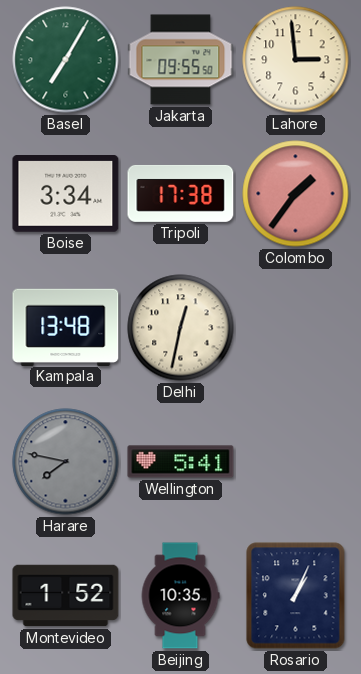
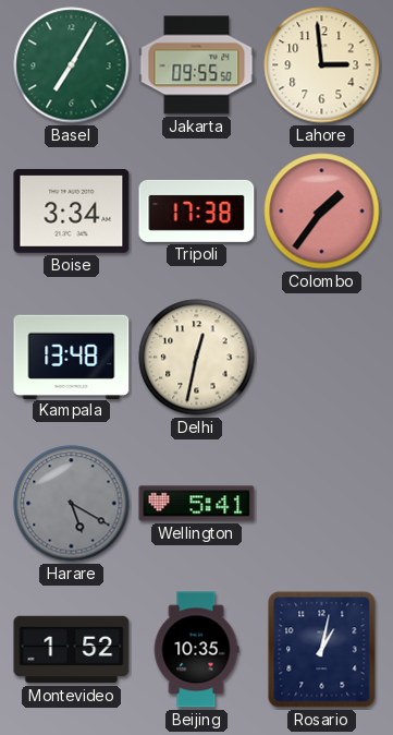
Harare: 7:47 -> 5:20 (72, 504)
Rosario: 1:04 -> 1:02 (322, 650)
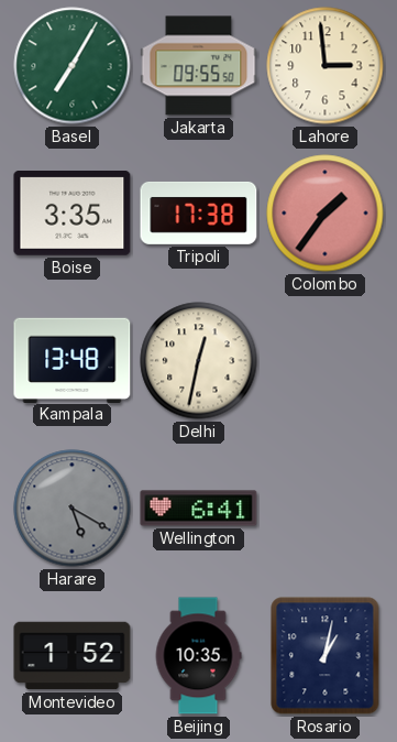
Boise: 3:34 -> 3:35 (73, 214)
Wellington: 5:41 -> 6:41 (199, 509)
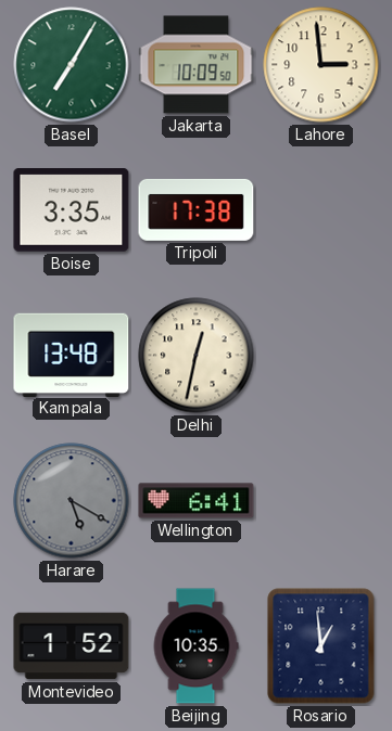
Jakarta: 09:55 -> 10:09 (197, 65)
Colombo: 1:36 -> none (326, 214)
Rosario: 1:02 -> 12:59 (321, 646)
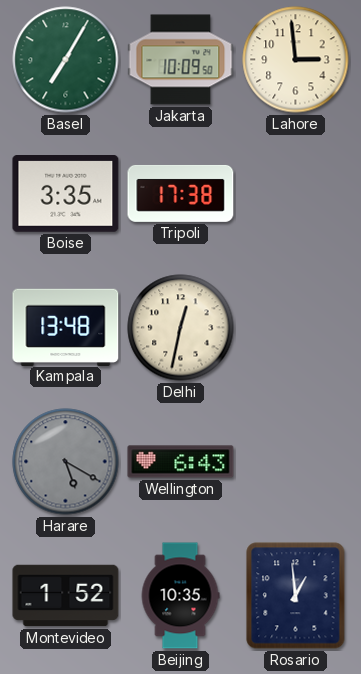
Wellington: 6:41 -> 6:43 (181, 462)
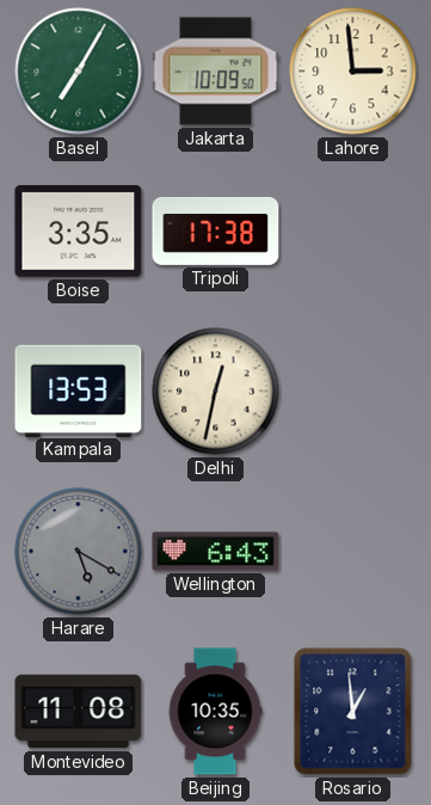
Kampala: 13:48 -> 13:53 (79, 391)
Montevideo: 1:52 -> 11:08 (79, 712)
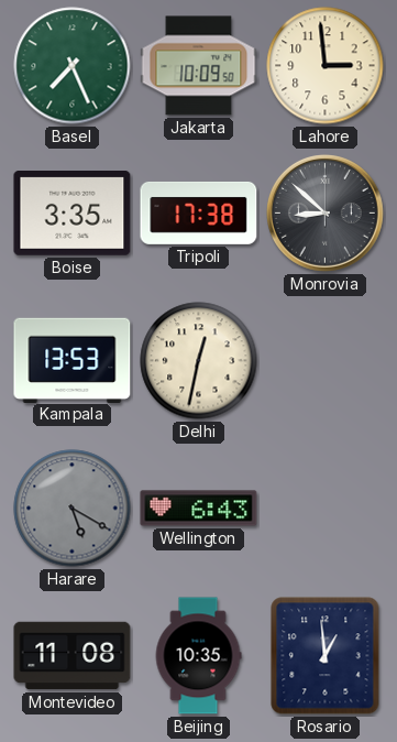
Basel: 7:05 -> 7:26 (73, 66)
Monrovia: none -> 8:52 (326, 214)
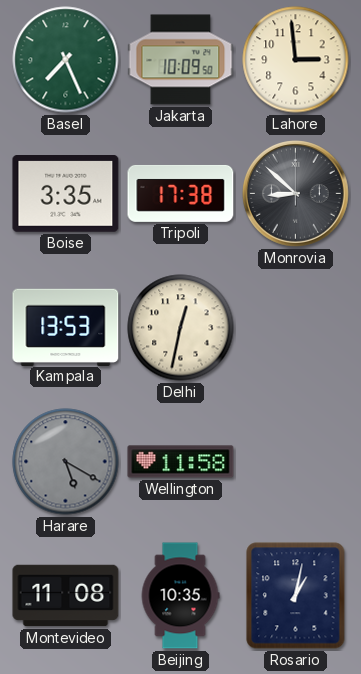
Wellington: 6:43 -> 11:58 (181, 462)
Rosario: 12:59 -> 1:02 (296, 596)
